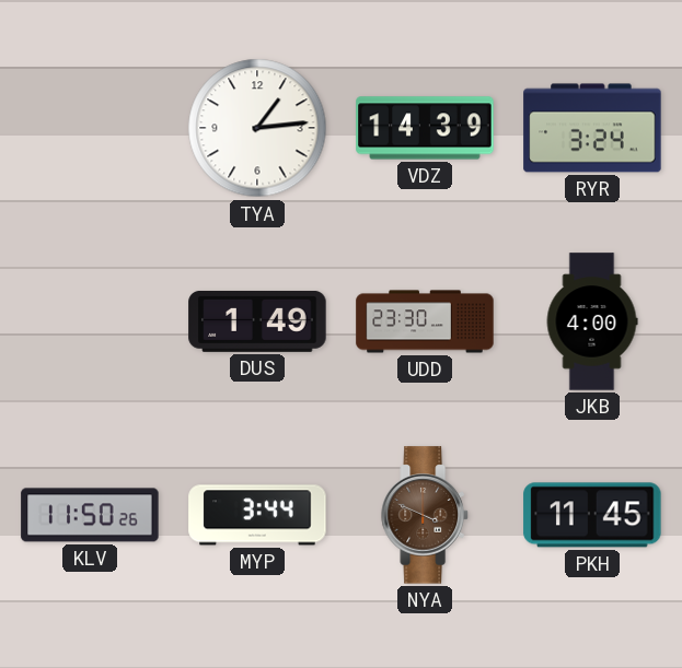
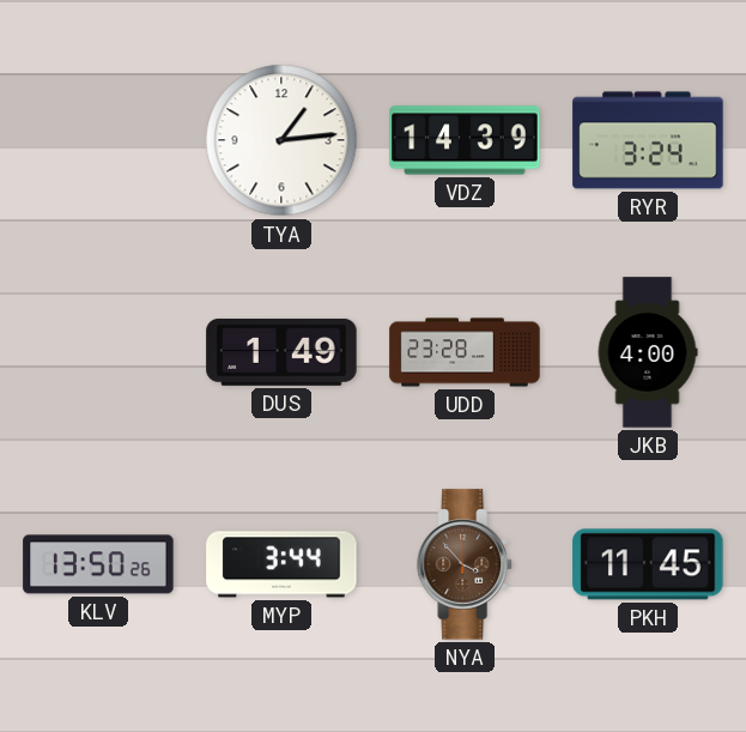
UDD: 23:30 -> 23:28 (465, 352)
KLV: 11:50 -> 13:50 (98, 564)
NYA: 3:49 -> 3:53 (465, 564)
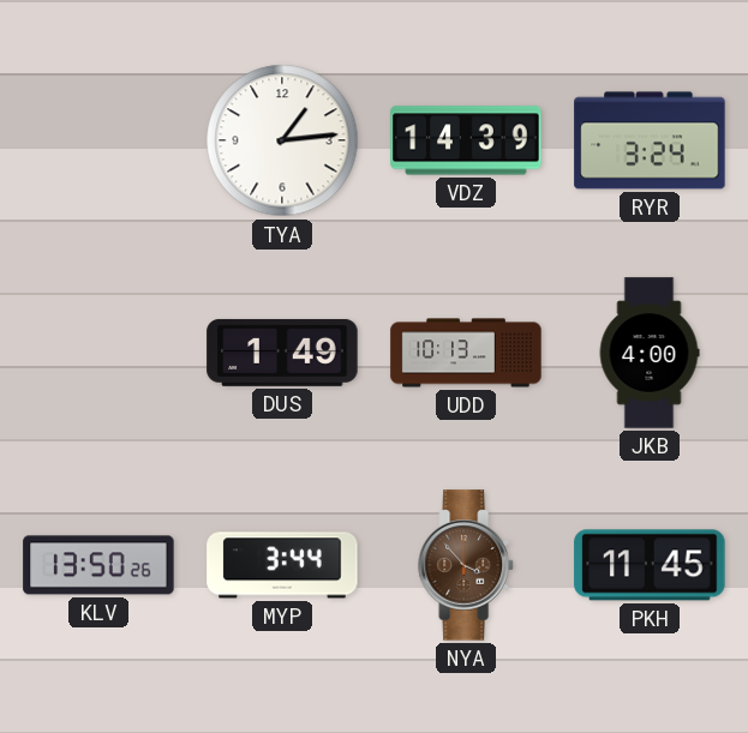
UDD: 23:28 -> 10:13 (466, 353)
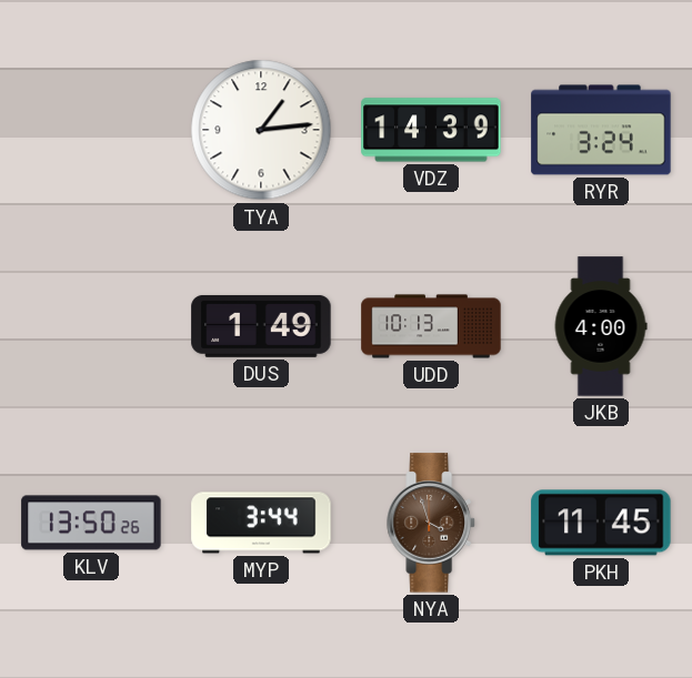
NYA: 3:53 -> 3:57 (431, 523)
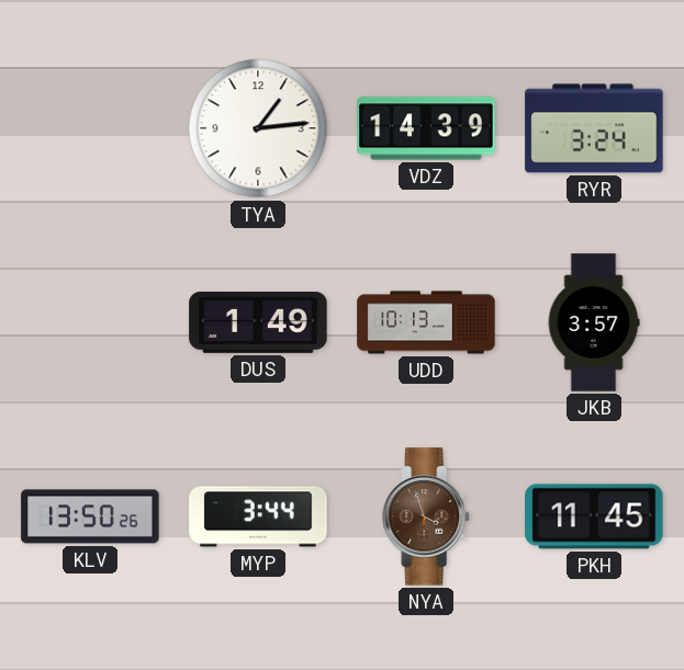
JKB: 4:00 -> 3:57 (594, 322)
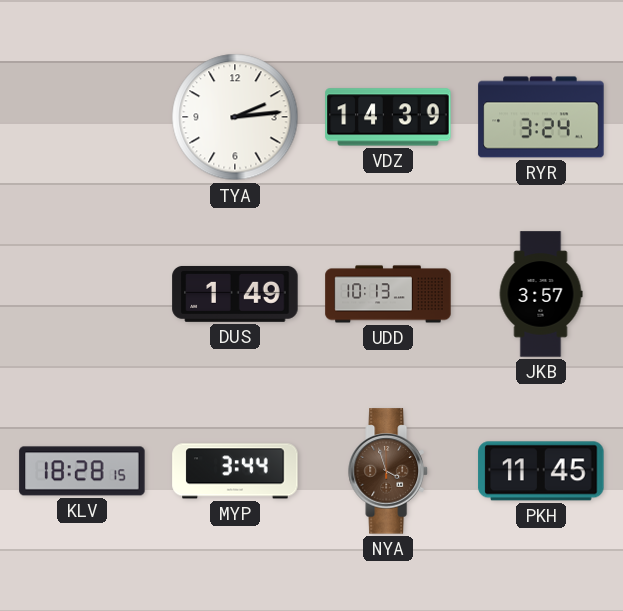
TYA: 1:14 -> 2:14 (235, 117)
KLV: 13:50 -> 18:28 (82, 471)
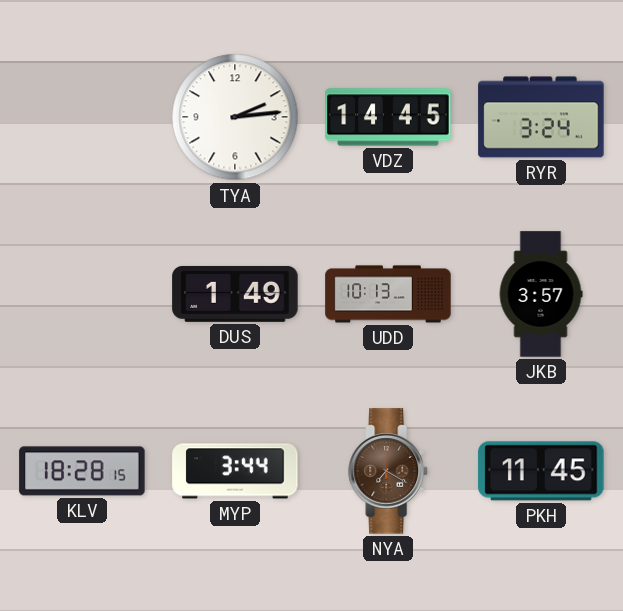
VDZ: 14:39 -> 14:45 (388, 117)
NYA: 3:57 -> 7:20 (388, 471)
